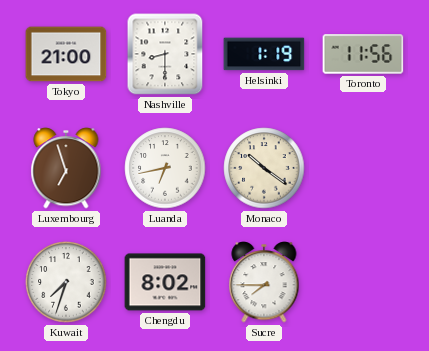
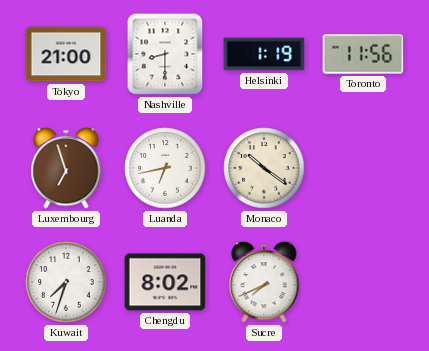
Sucre: 7:45 -> 7:41 (264, 282)
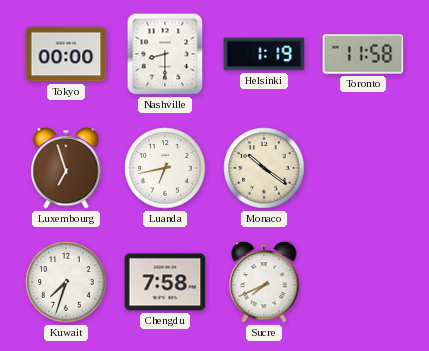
Tokyo: 21:00 -> 00:00 (66, 54)
Toronto: 11:56 -> 11:58 (363, 54)
Chengdu: 8:02 -> 7:58 (165, 282)
